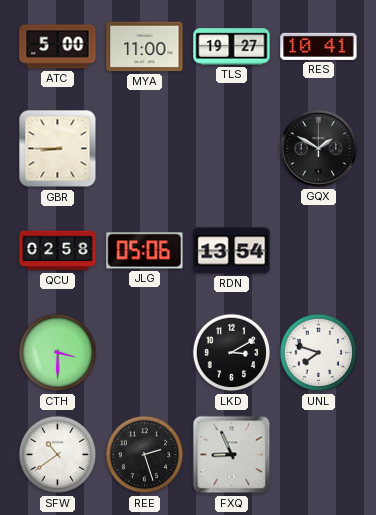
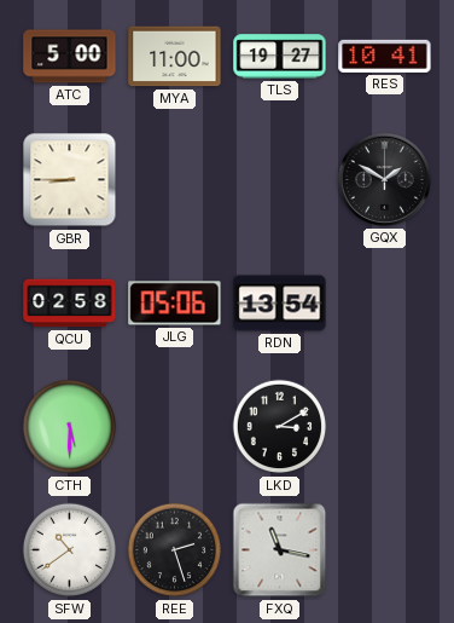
CTH: 3:30 -> 5:30 (70, 427)
UNL: 7:48 -> none (319, 353)
FXQ: 8:56 -> 11:17 (280, 550)
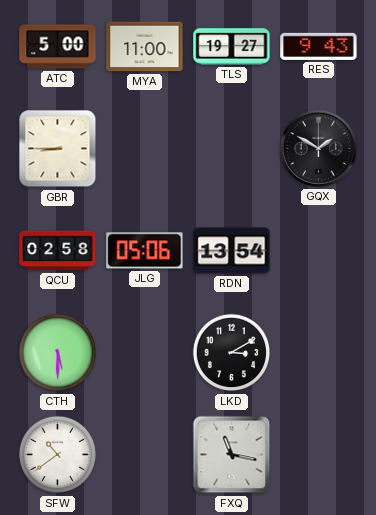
RES: 10:41 -> 9:43 (319, 46)
REE: 2:27 -> none (175, 550)
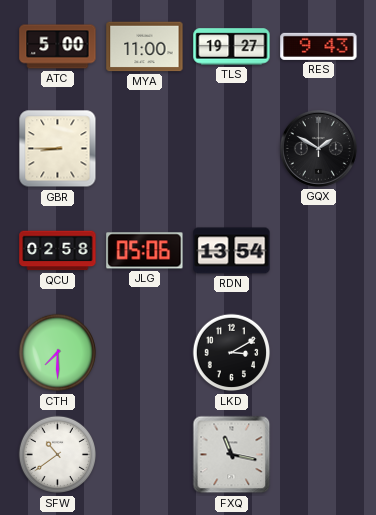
CTH: 5:30 -> 7:30 (58, 353)
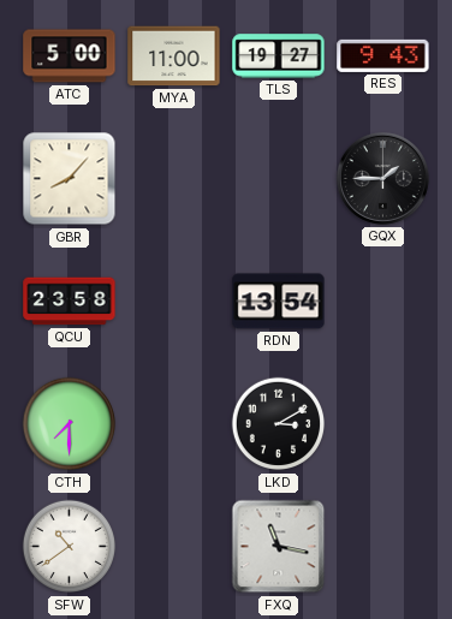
GBR: 8:45 -> 8:07 (70, 179)
GQX: 1:50 -> 1:45 (382, 178)
QCU: 02:58 -> 23:58 (70, 302)
JLG: 05:06 -> none (145, 251)
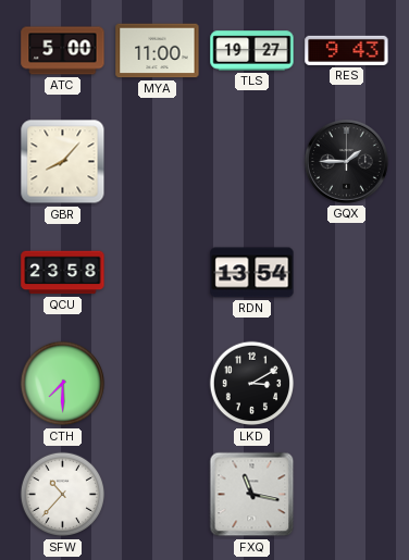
SFW: 10:39 -> 10:37 (63, 495)
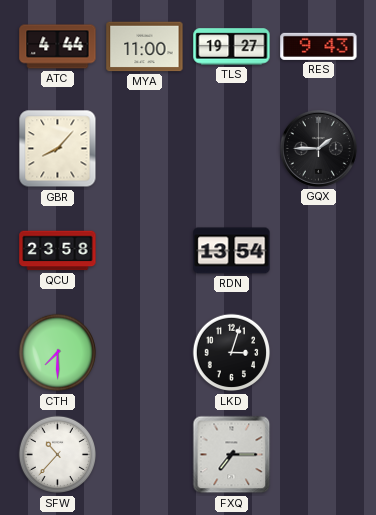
ATC: 5:00 -> 4:44 (58, 47)
LKD: 3:10 -> 3:03 (232, 353)
FXQ: 11:17 -> 7:15 (232, 455)
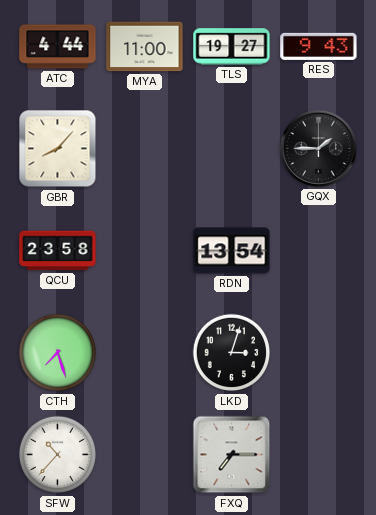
CTH: 7:30 -> 7:27 (58, 353)
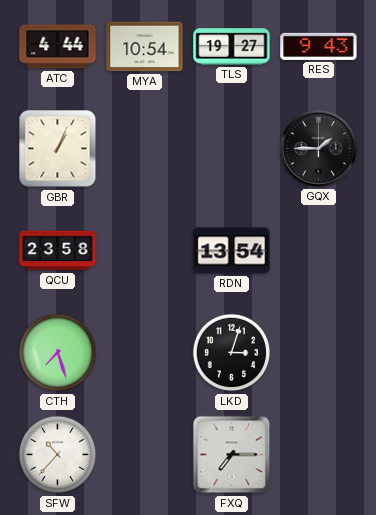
MYA: 11:00 -> 10:54 (145, 47)
GBR: 8:07 -> 1:04 (58, 149)
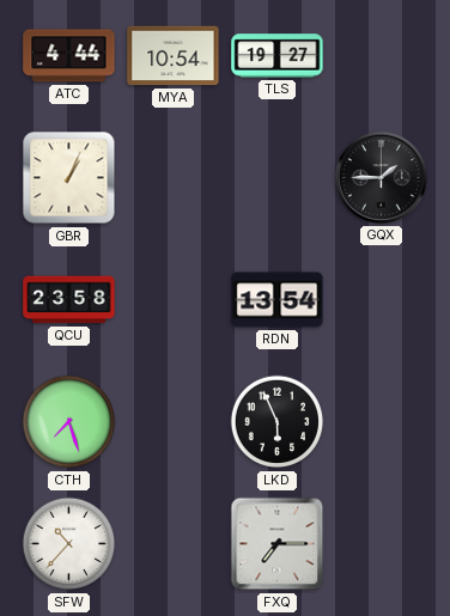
RES: 9:43 -> none (319, 46)
LKD: 3:03 -> 5:56 (278, 422)
